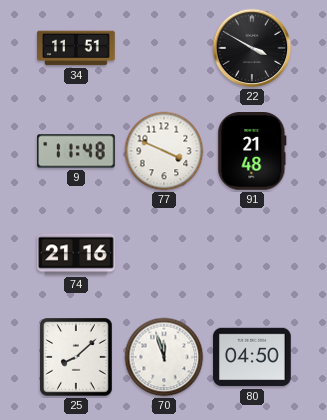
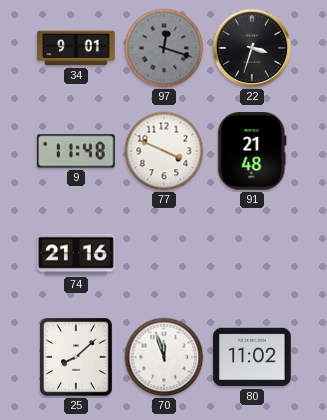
34: 11:51 -> 9:01 (76, 48)
97: none -> 12:18 (164, 48)
22: 3:50 -> 3:33 (252, 48)
80: 04:50 -> 11:02 (252, 357)
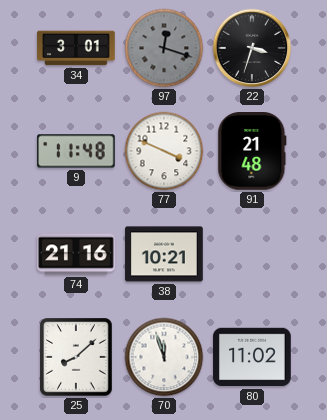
34: 9:01 -> 3:01 (76, 48)
38: none -> 10:21 (164, 254)
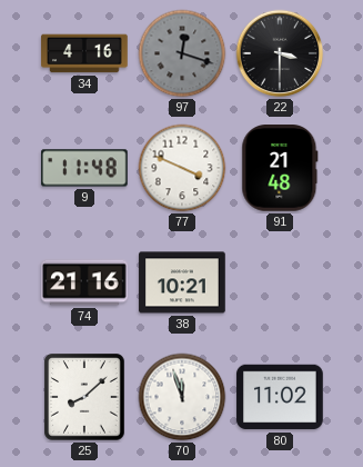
34: 3:01 -> 4:16 (84, 53)
22: 3:33 -> 3:30 (280, 53)
